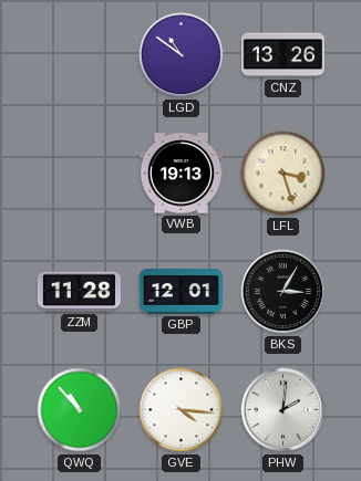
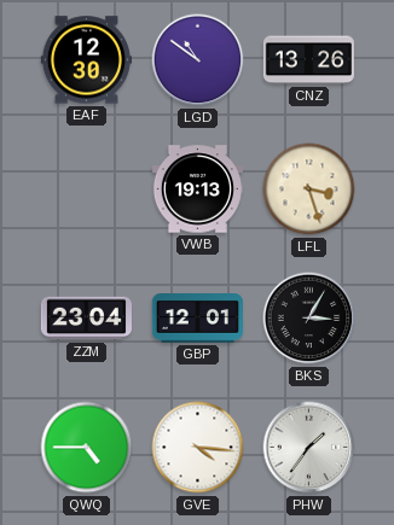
EAF: none -> 12:30 (86, 60)
ZZM: 11:28 -> 23:04 (86, 319)
QWQ: 10:53 -> 4:45 (87, 448)
PHW: 2:01 -> 1:36 (309, 448)
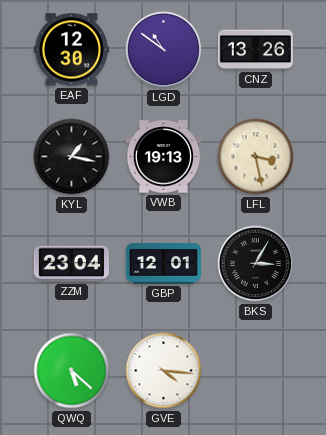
KYL: none -> 1:17 (72, 157)
LFL: 3:27 -> 3:28 (256, 157)
QWQ: 4:45 -> 5:22 (72, 371)
PHW: 1:36 -> none (309, 448)
